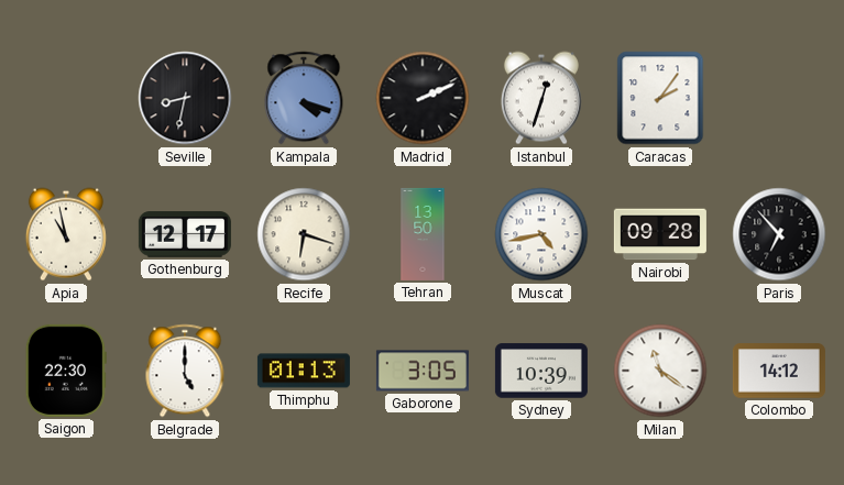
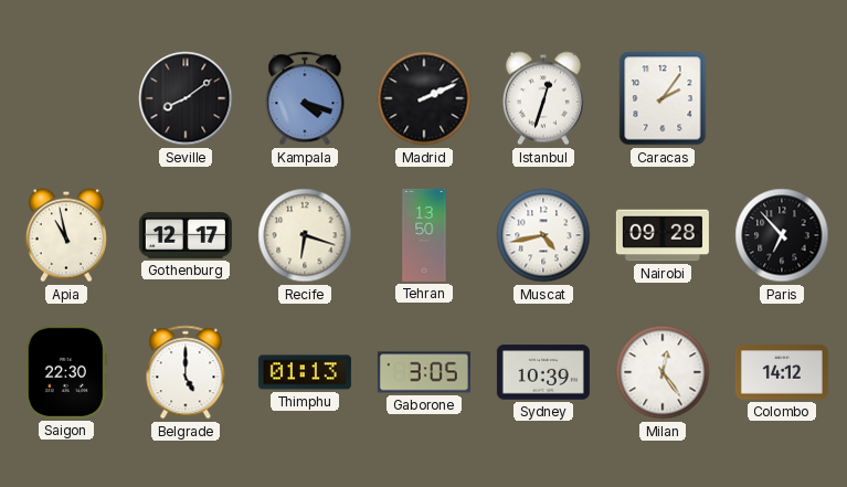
Seville: 8:32 -> 8:09 (186, 98)
Milan: 11:21 -> 12:24 (663, 372)
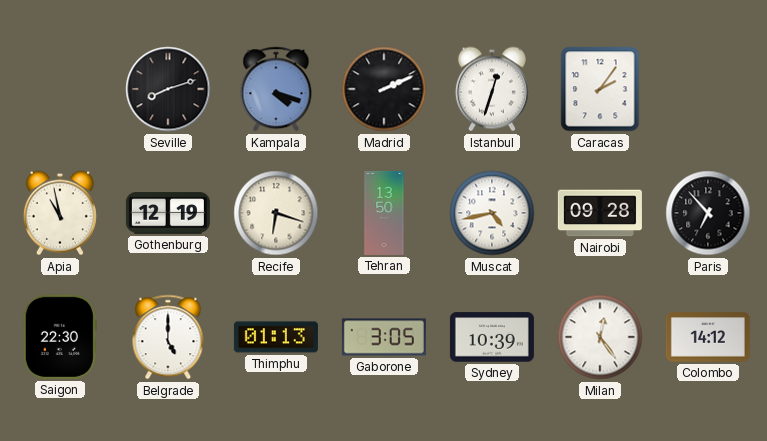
Seville: 8:09 -> 8:12 (168, 89)
Gothenburg: 12:17 -> 12:19 (168, 213)
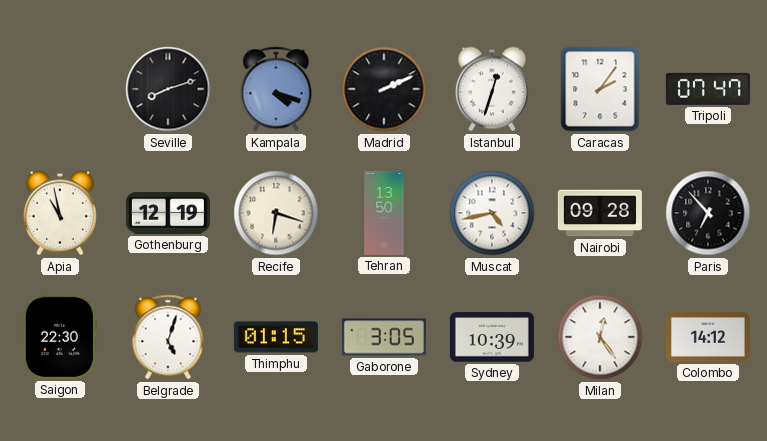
Tripoli: none -> 07:47 (708, 89)
Belgrade: 5:00 -> 5:03 (168, 337)
Thimphu: 01:13 -> 01:15 (276, 337)
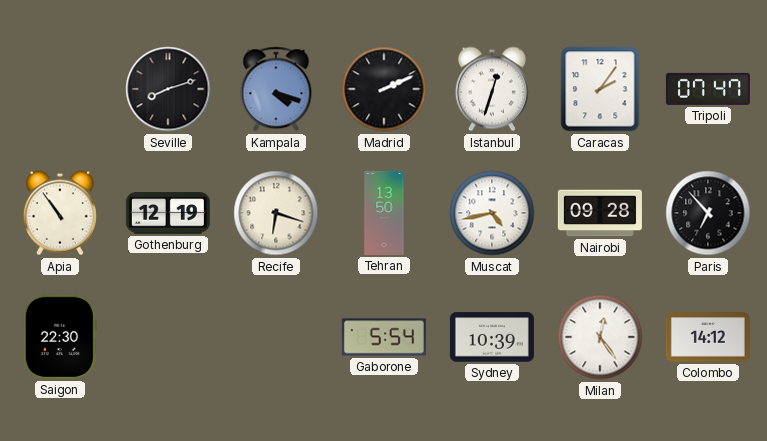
Apia: 10:58 -> 10:54 (60, 213)
Belgrade: 5:03 -> none (168, 337)
Thimphu: 01:15 -> none (276, 337)
Gaborone: 3:05 -> 5:54 (384, 337)
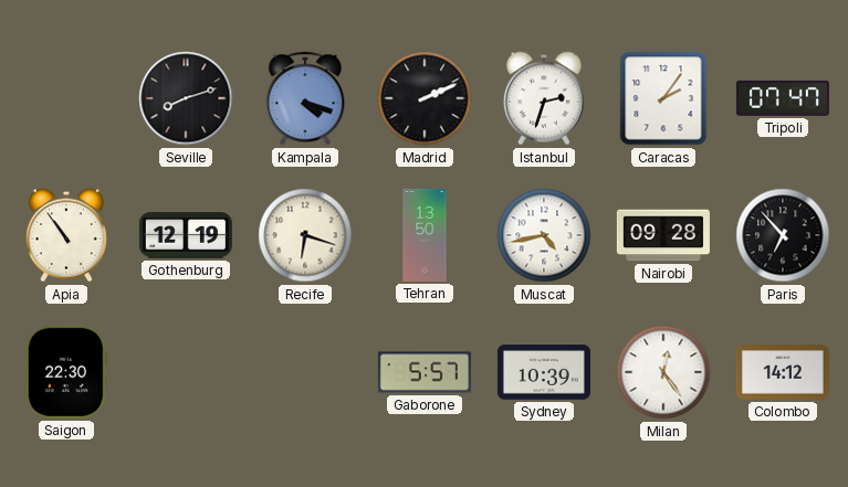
Istanbul: 12:33 -> 2:33 (544, 98)
Gaborone: 5:54 -> 5:57 (425, 372)
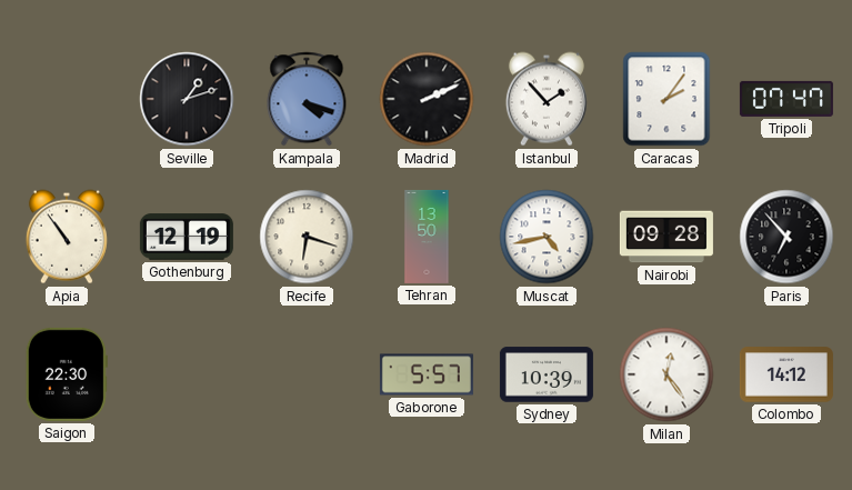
Seville: 8:12 -> 1:12 (187, 99)
Istanbul: 2:33 -> 1:53 (547, 99)
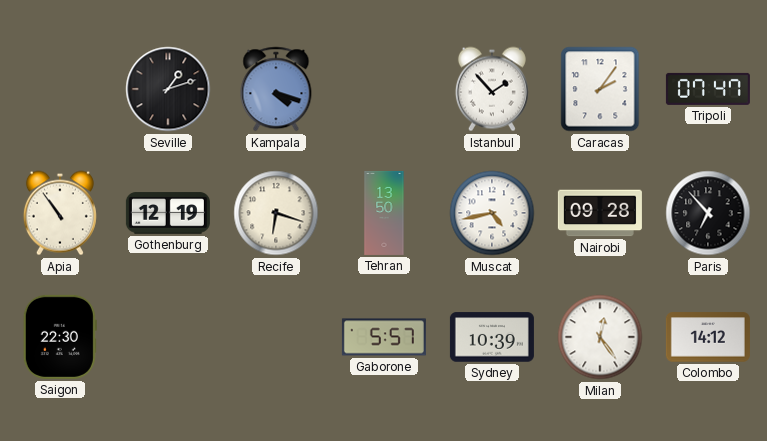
Madrid: 2:11 -> none (427, 99)
